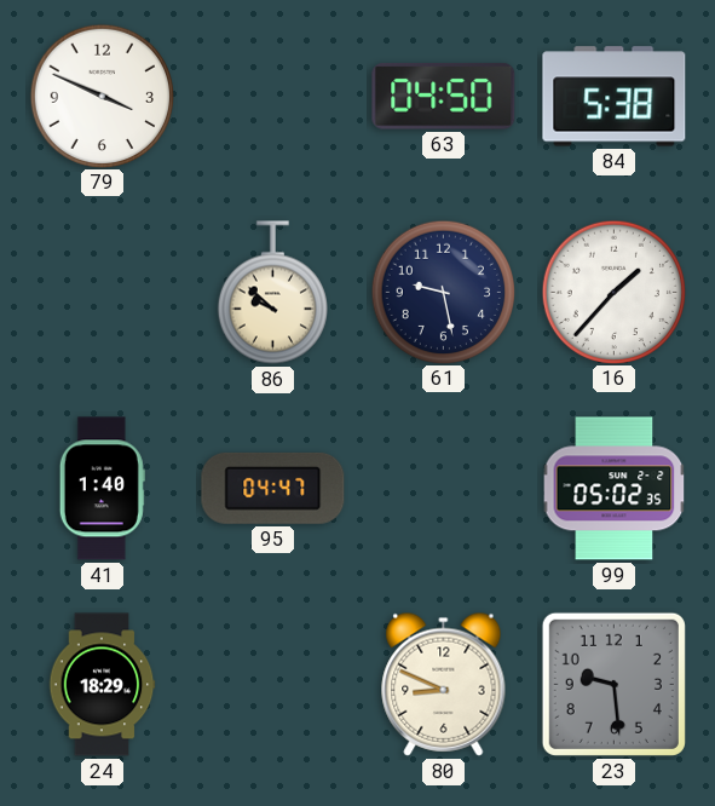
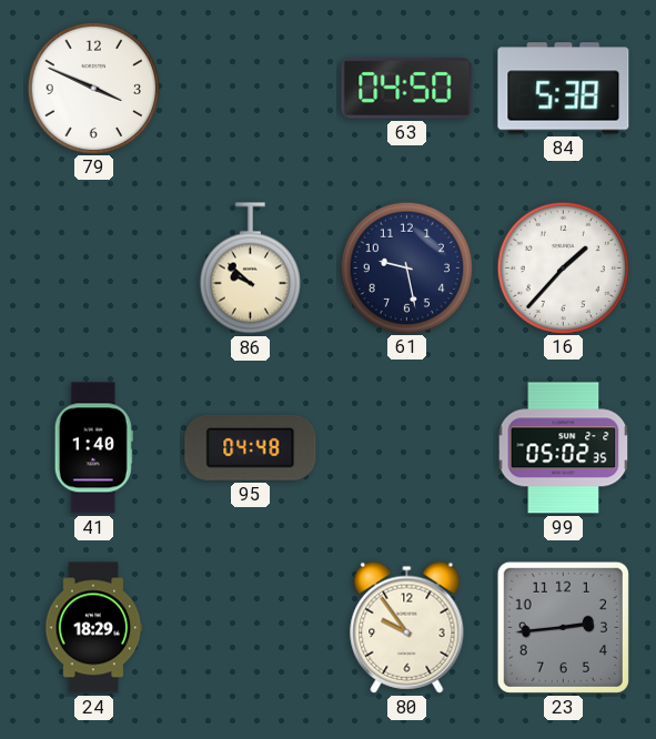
95: 04:47 -> 04:48 (251, 447)
80: 8:49 -> 9:54 (407, 627)
23: 9:29 -> 2:44 (563, 627)
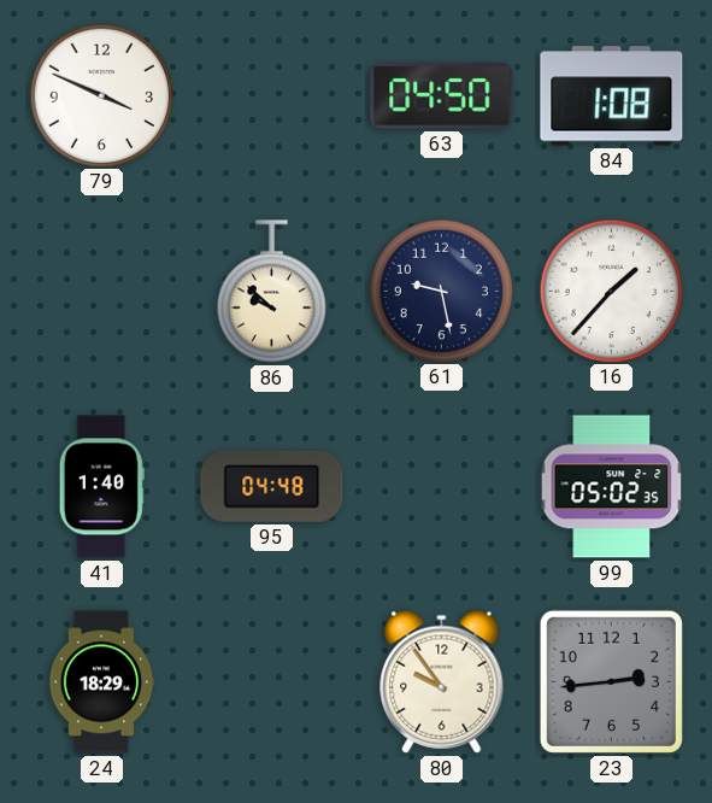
84: 5:38 -> 1:08 (612, 96)
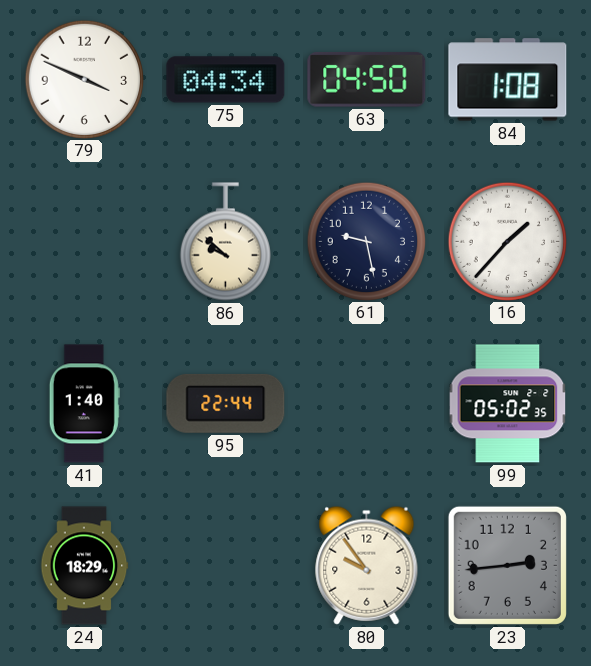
75: none -> 04:34 (226, 80)
95: 04:48 -> 22:44 (226, 403)
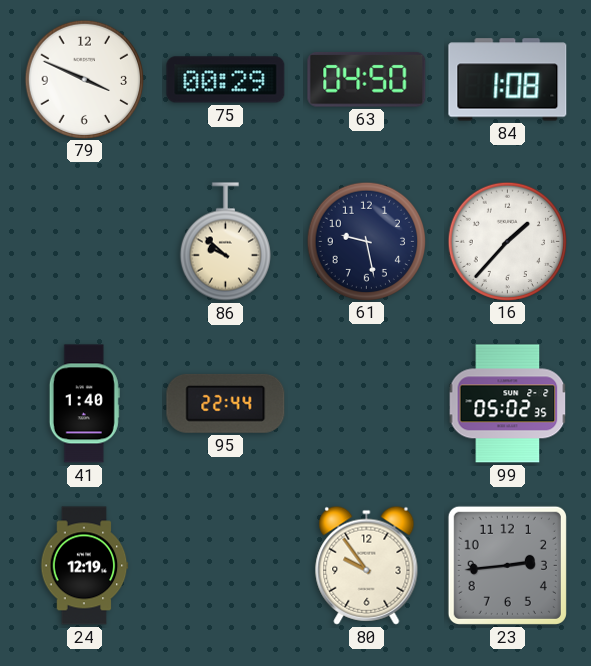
75: 04:34 -> 00:29 (226, 80)
24: 18:29 -> 12:19 (84, 566)
